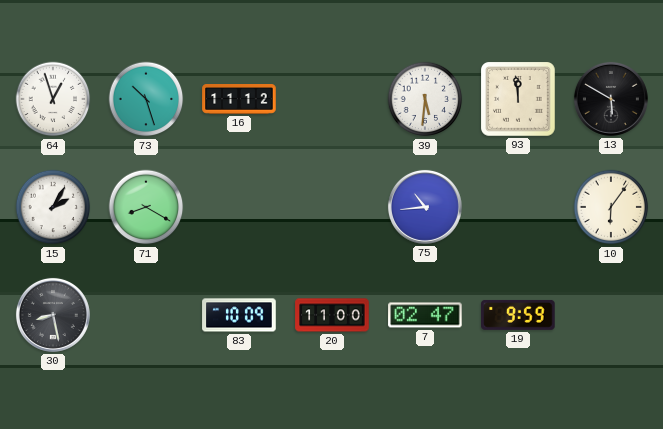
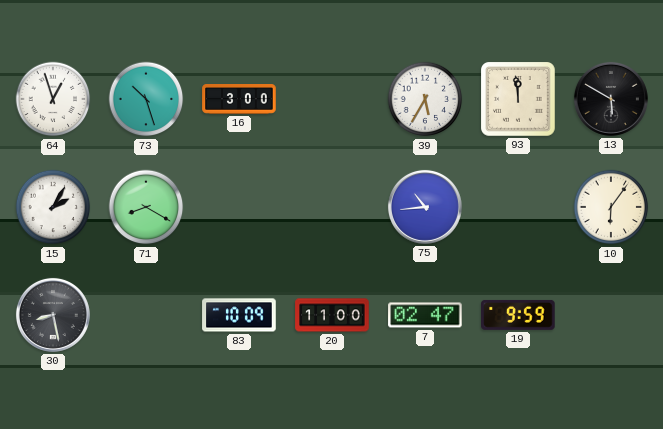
16: 11:12 -> 3:00 (239, 100)
39: 5:31 -> 5:35 (425, 99)
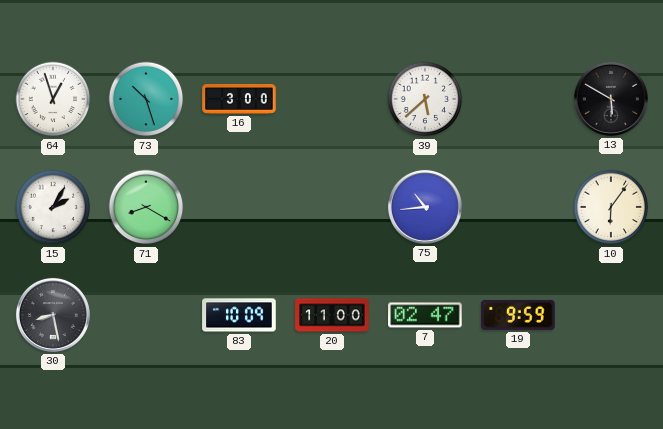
39: 5:35 -> 5:38 (425, 99)
93: 11:59 -> none (519, 100)
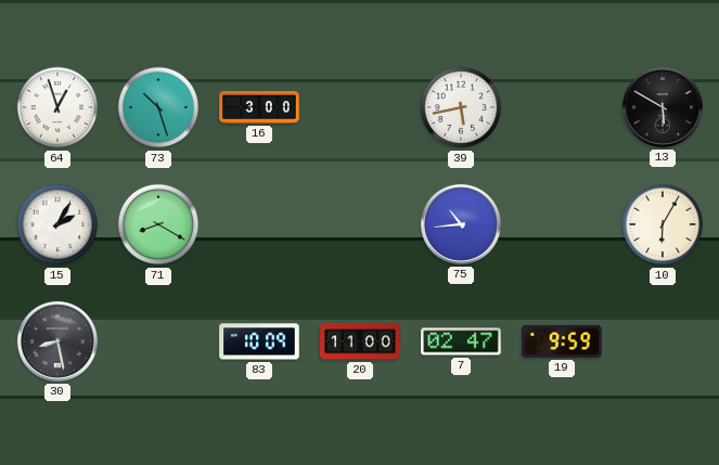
39: 5:38 -> 5:43 (461, 107)
10: 6:06 -> 6:05 (663, 224)
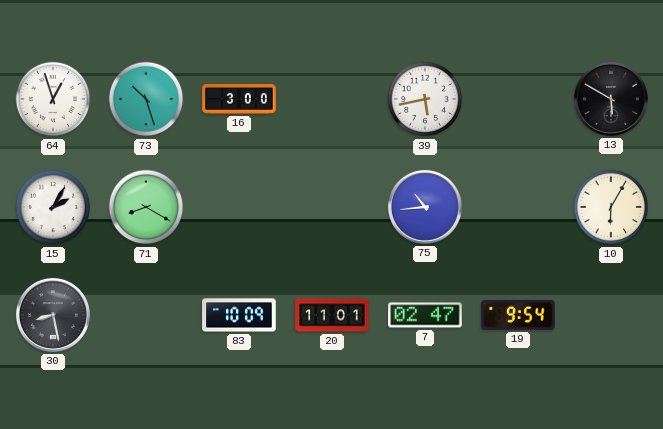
20: 11:00 -> 11:01 (332, 315)
19: 9:59 -> 9:54 (518, 315)
